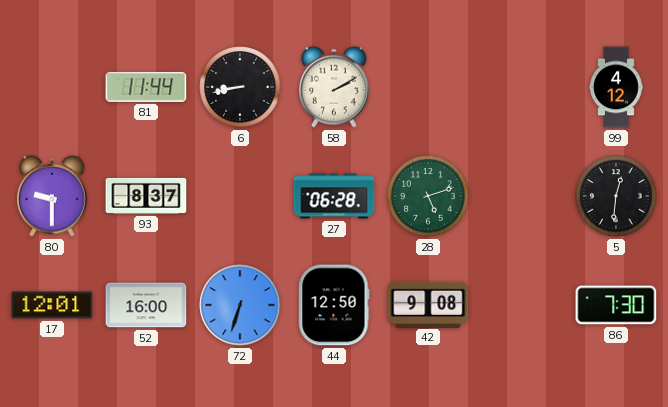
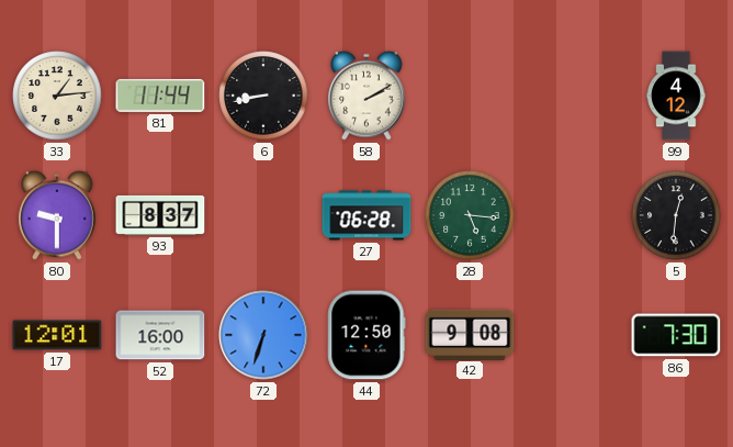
33: none -> 1:14 (57, 96)
28: 5:12 -> 5:16 (470, 215)
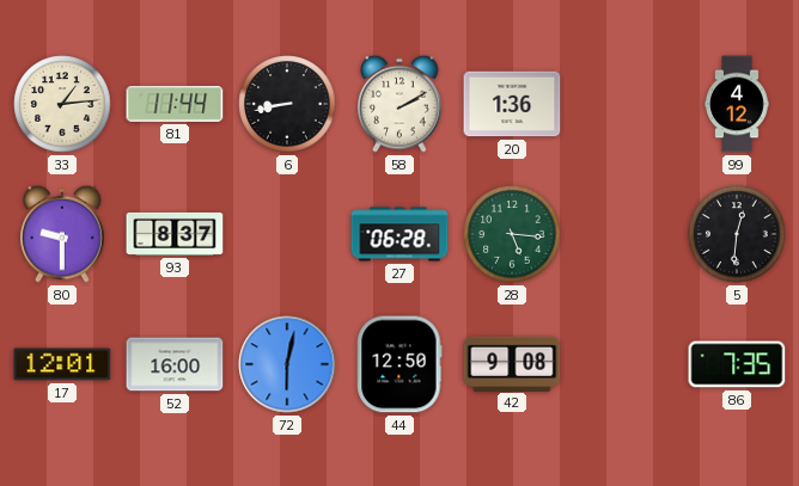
20: none -> 1:36 (512, 104)
72: 6:33 -> 6:02 (287, 364)
86: 7:30 -> 7:35 (737, 364)
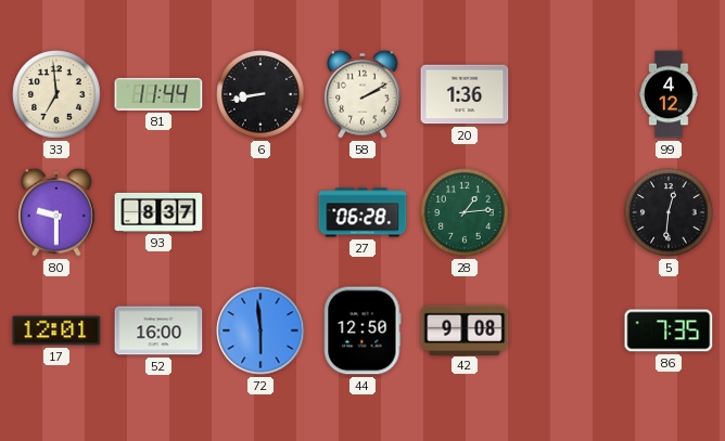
33: 1:14 -> 6:59 (56, 94)
28: 5:16 -> 1:14 (465, 212)
72: 6:02 -> 5:59 (260, 330)
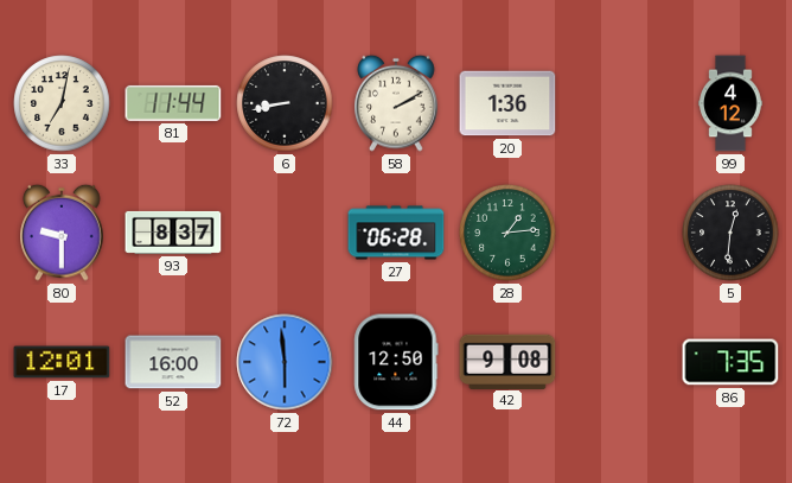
33: 6:59 -> 7:02 (62, 103)
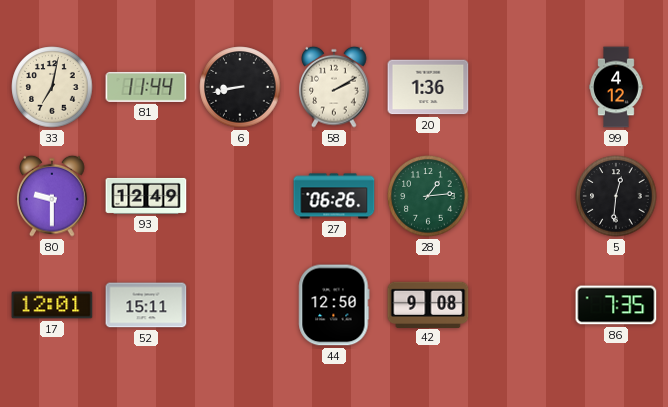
93: 8:37 -> 12:49 (146, 196)
27: 06:28 -> 06:26 (334, 196)
52: 16:00 -> 15:11 (146, 305)
72: 5:59 -> none (285, 362)
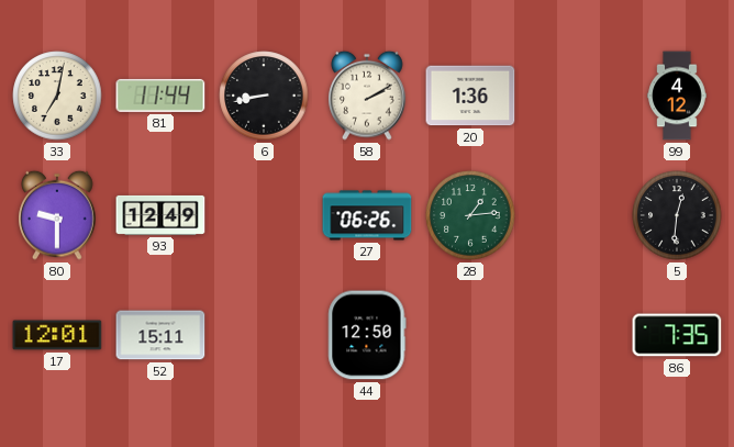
42: 9:08 -> none (428, 304)
